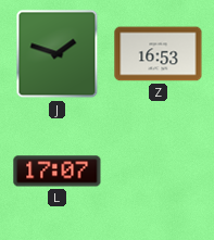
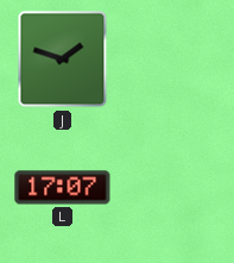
Z: 16:53 -> none (159, 54)
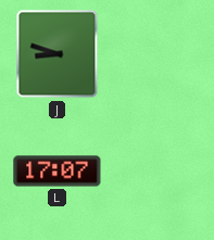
J: 1:48 -> 8:48 (58, 54)
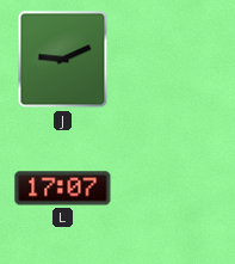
J: 8:48 -> 9:11 (63, 60)
